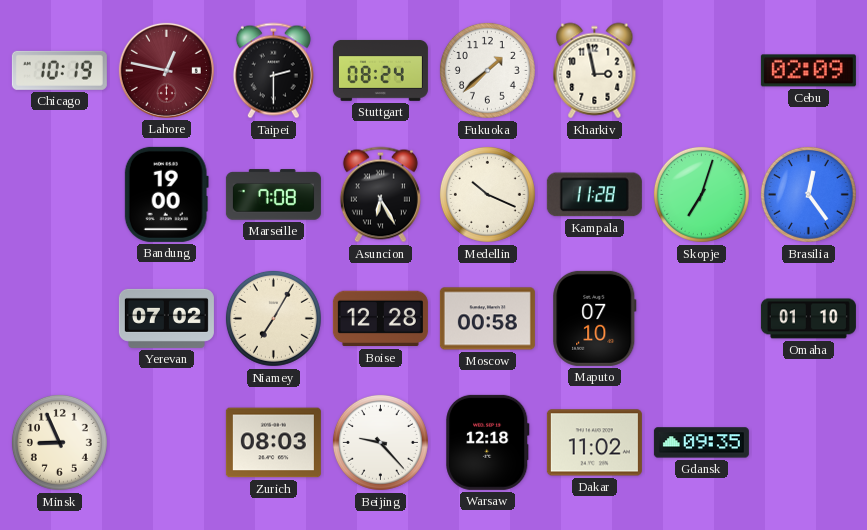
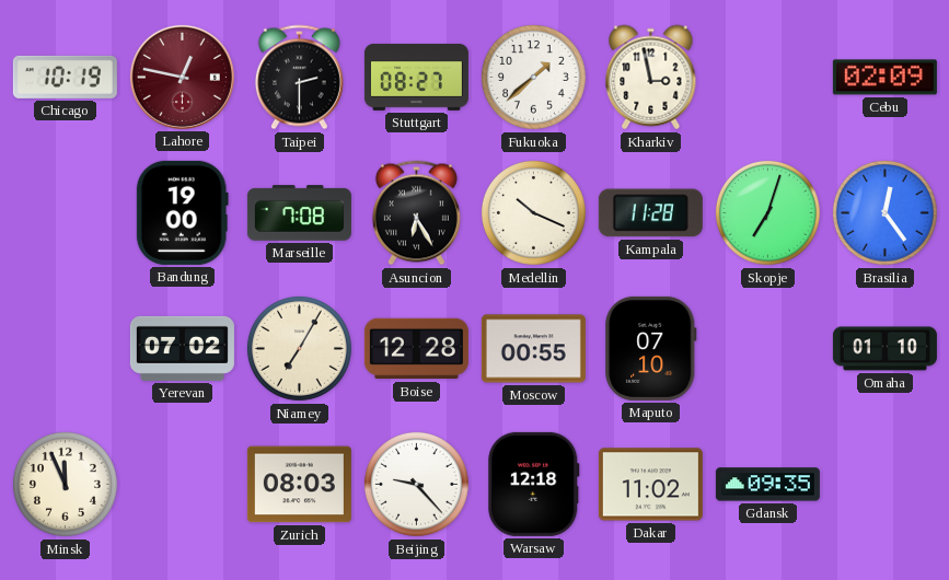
Stuttgart: 08:24 -> 08:27 (416, 77)
Moscow: 00:58 -> 00:55 (533, 349)
Minsk: 8:56 -> 11:56 (65, 484)
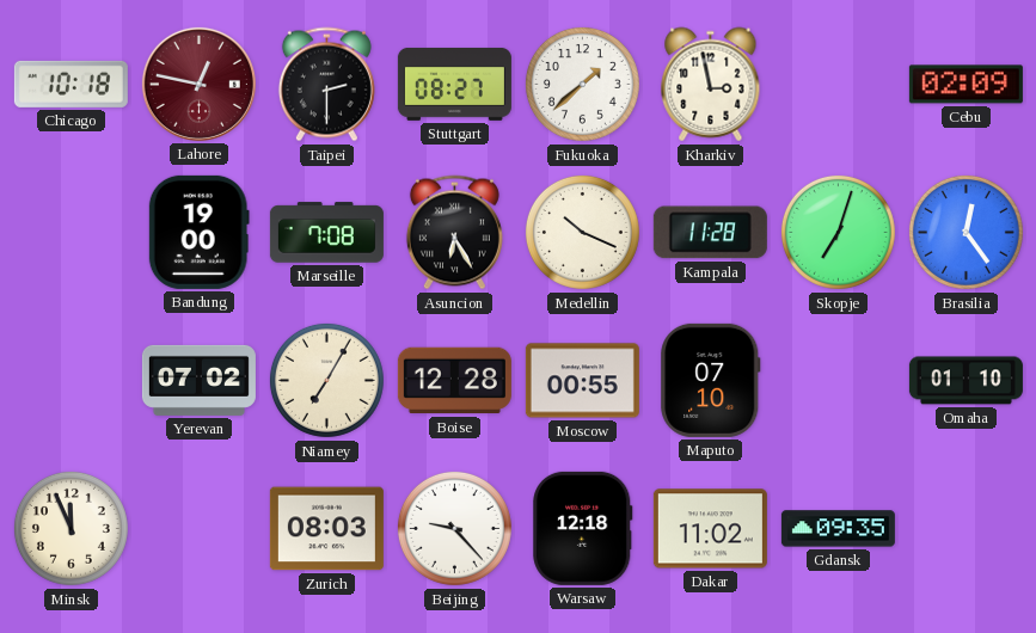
Chicago: 10:19 -> 10:18 (71, 84)
